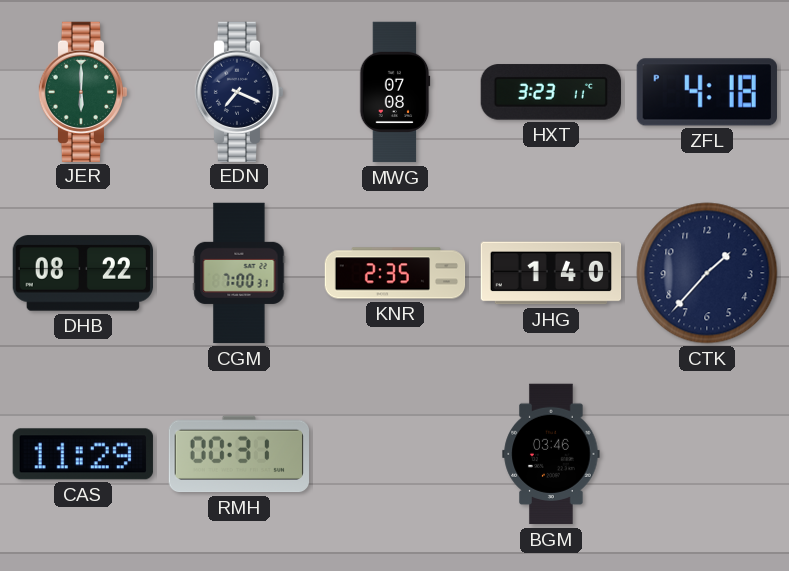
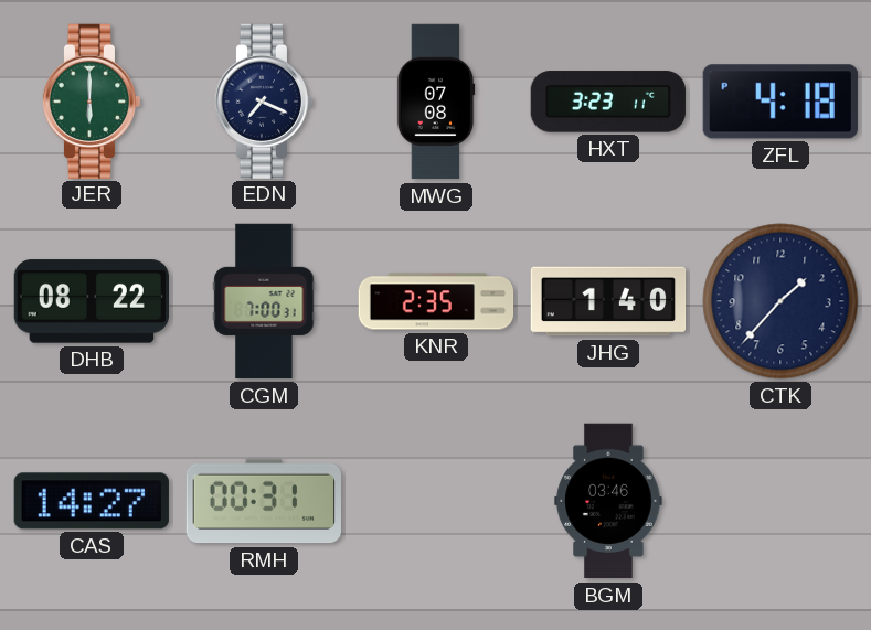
CAS: 11:29 -> 14:27 (92, 501)
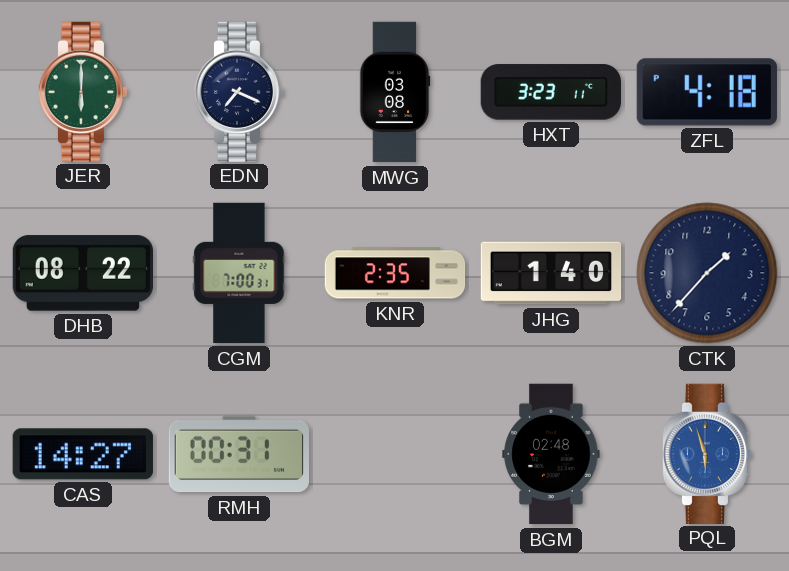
MWG: 07:08 -> 03:08 (395, 92)
BGM: 03:46 -> 02:48 (551, 454)
PQL: none -> 5:57 (707, 453)
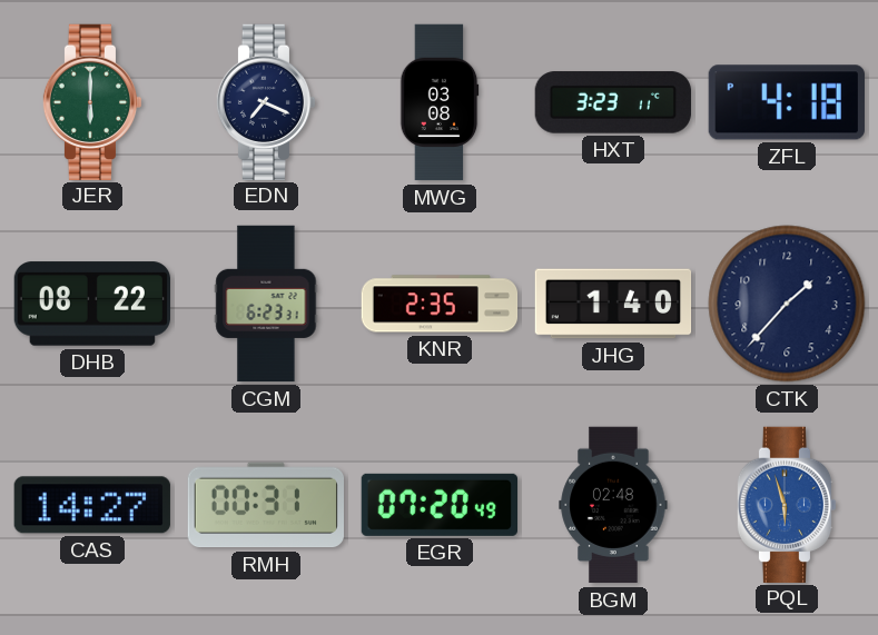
CGM: 7:00 -> 6:23 (266, 304)
EGR: none -> 07:20 (438, 505)
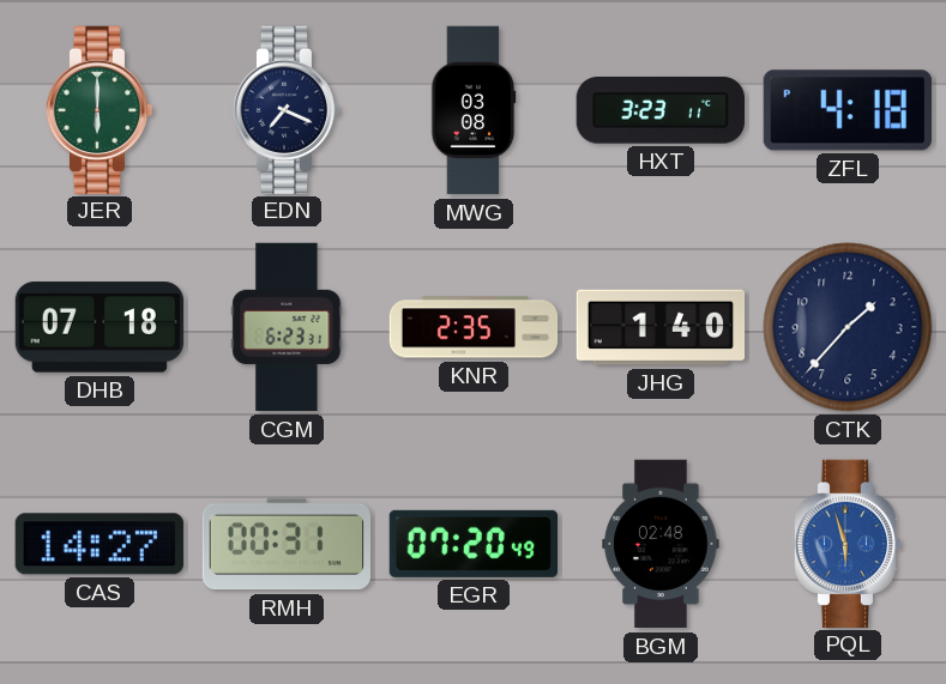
DHB: 08:22 -> 07:18 (98, 327)
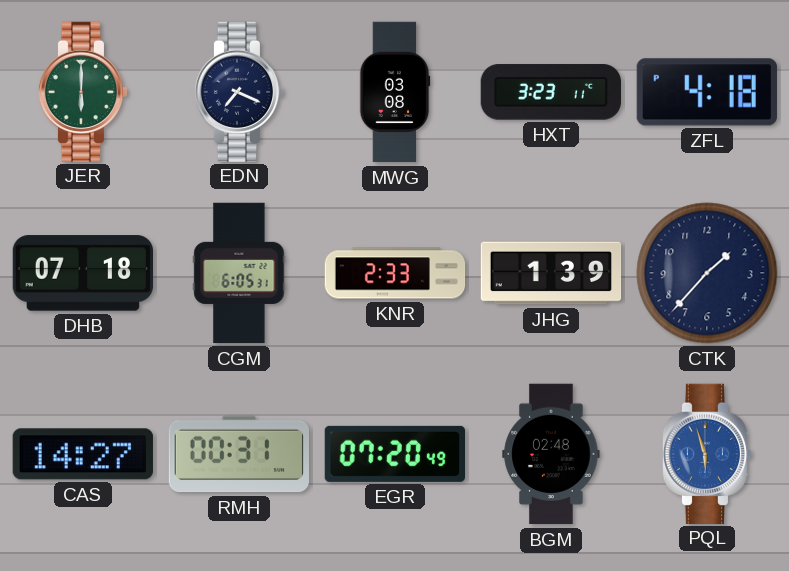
CGM: 6:23 -> 6:05 (239, 273)
KNR: 2:35 -> 2:33 (395, 273)
JHG: 1:40 -> 1:39 (551, 273)
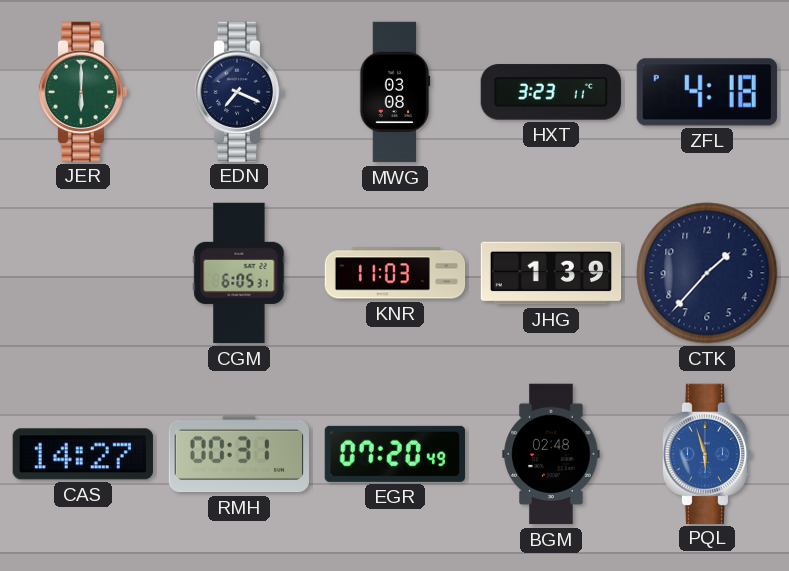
DHB: 07:18 -> none (82, 273)
KNR: 2:33 -> 11:03 (395, 273)
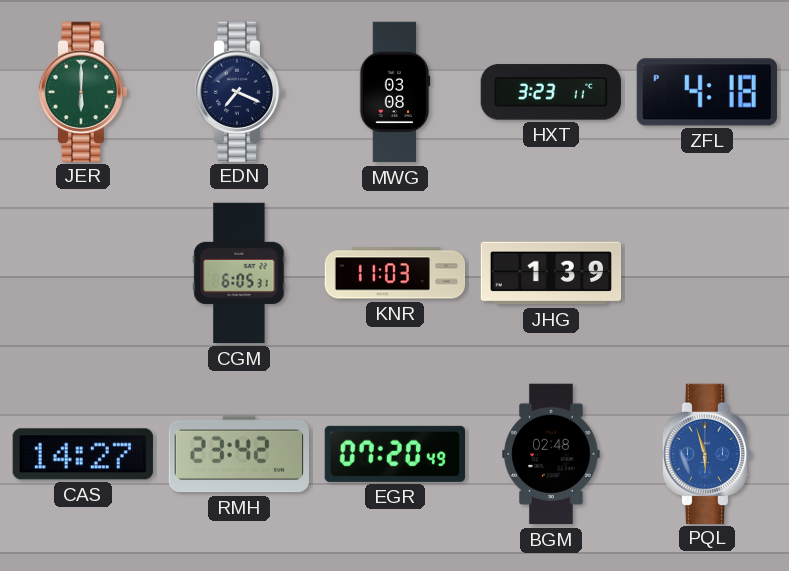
CTK: 1:37 -> none (707, 273)
RMH: 00:31 -> 23:42 (238, 454)
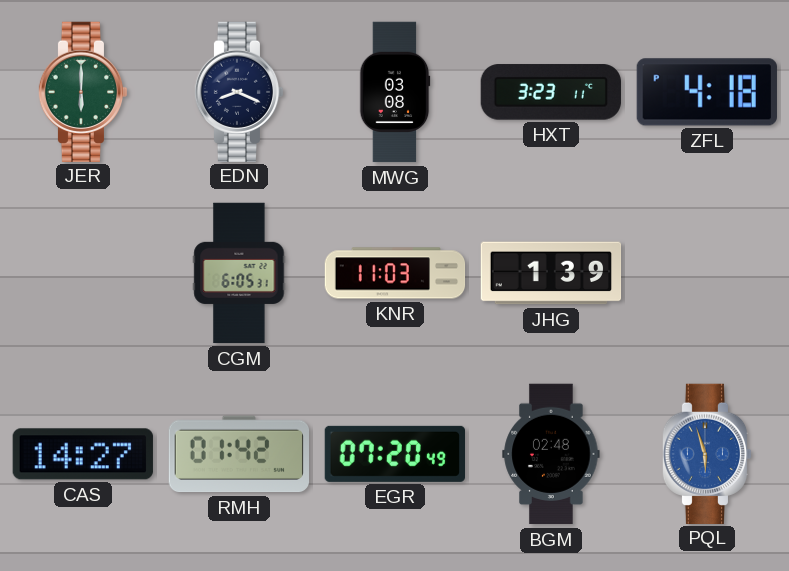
EDN: 7:19 -> 8:19 (239, 91)
RMH: 23:42 -> 01:42 (238, 454)
